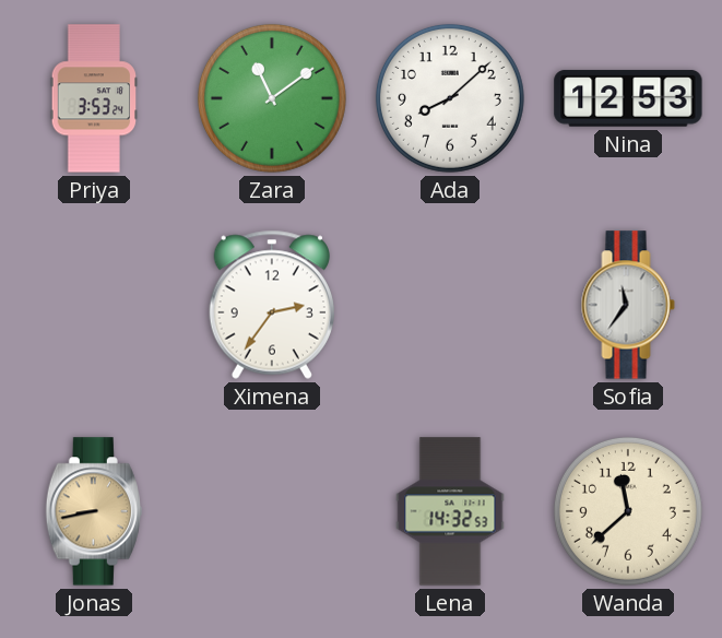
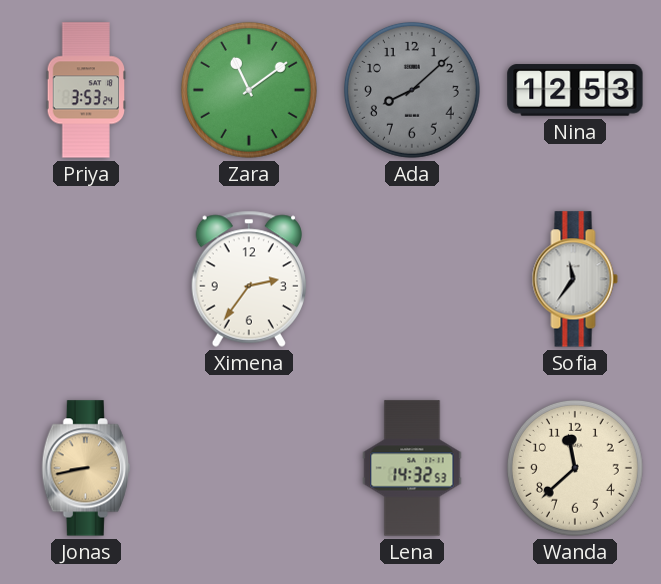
Ada dial: white -> grey (412, 90)
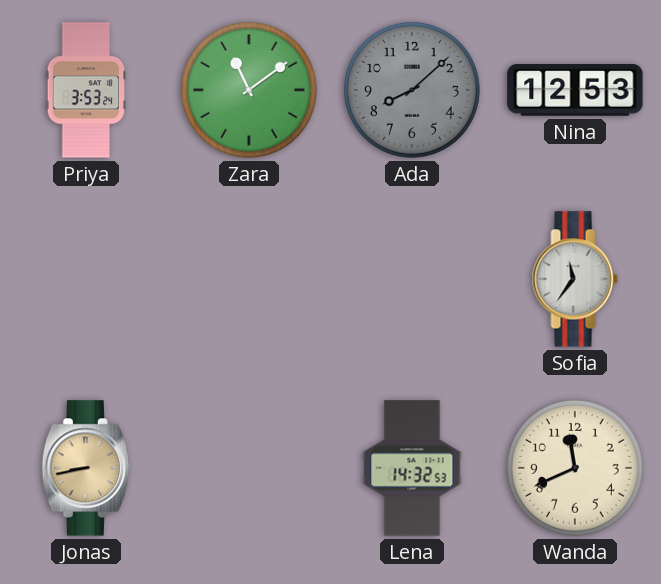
Ximena: 2:36 -> none (249, 279)
Wanda: 11:38 -> 11:41 (575, 468)
